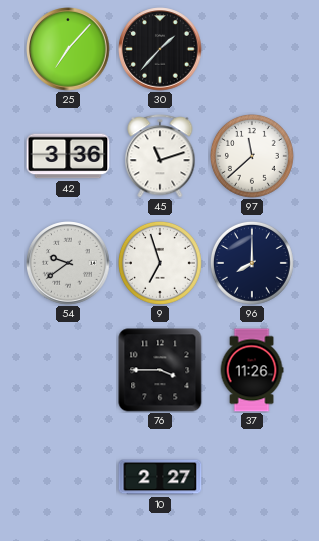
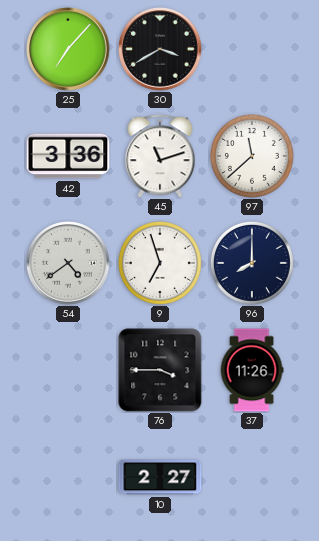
30: 1:37 -> 3:40 (160, 49)
54: 9:39 -> 4:39 (68, 263)
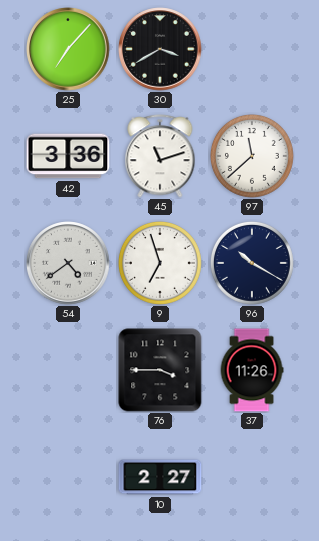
96: 8:00 -> 10:20 (252, 263)
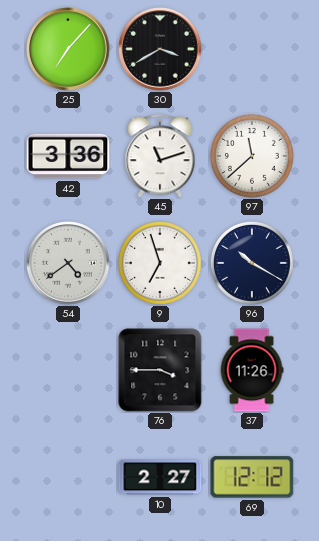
69: none -> 12:12 (252, 477)
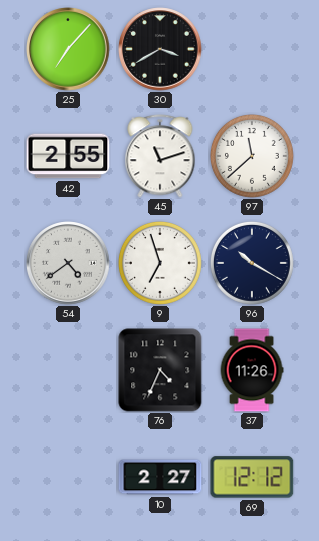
42: 3:36 -> 2:55 (68, 156)
76: 3:45 -> 4:34 (160, 370)
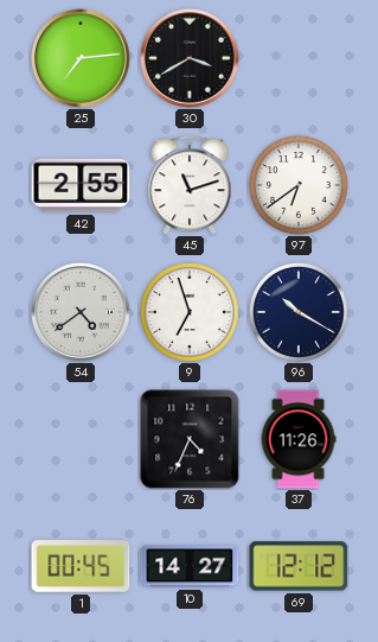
25: 7:07 -> 7:14 (81, 58)
97: 11:38 -> 6:39 (299, 185)
1: none -> 00:45 (81, 566)
10: 2:27 -> 14:27 (190, 566)
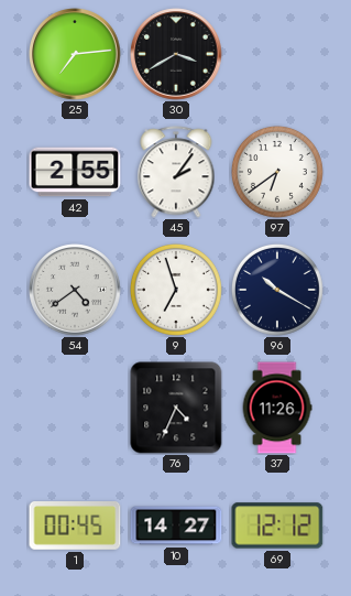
45: 11:12 -> 2:06 (176, 172)
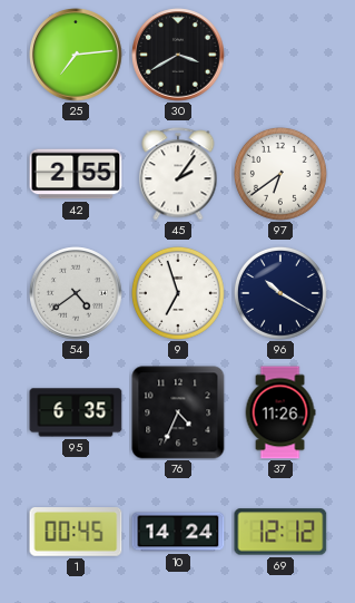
95: none -> 6:35 (76, 412)
10: 14:27 -> 14:24 (178, 532)
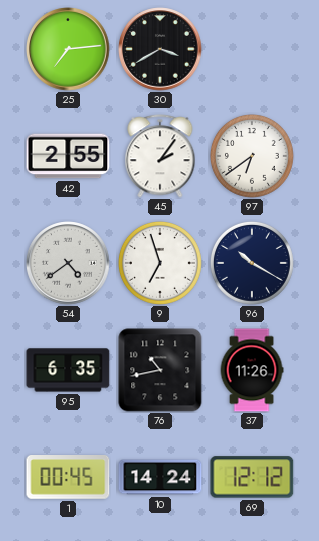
76: 4:34 -> 10:43 (160, 370)
